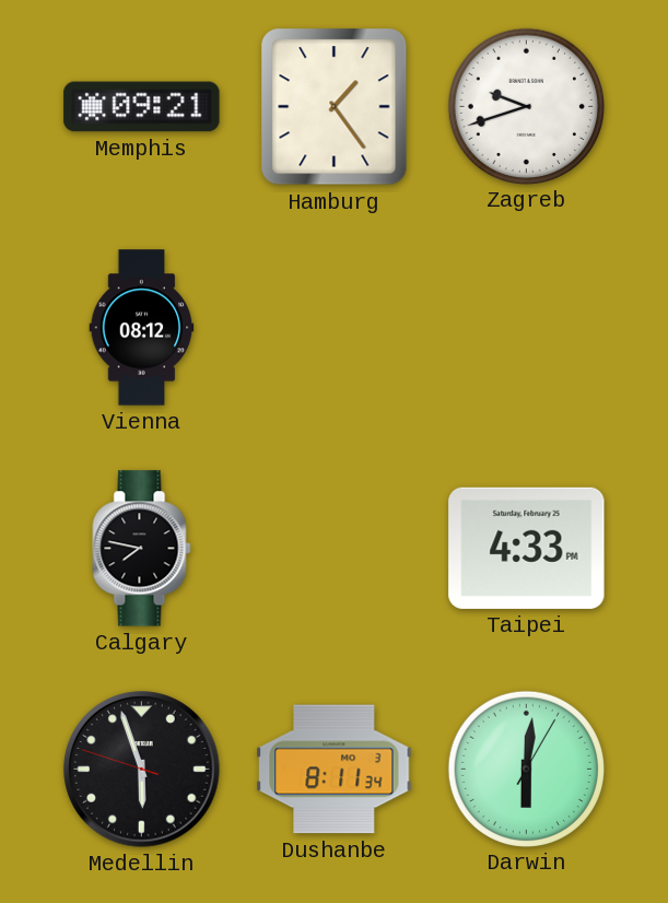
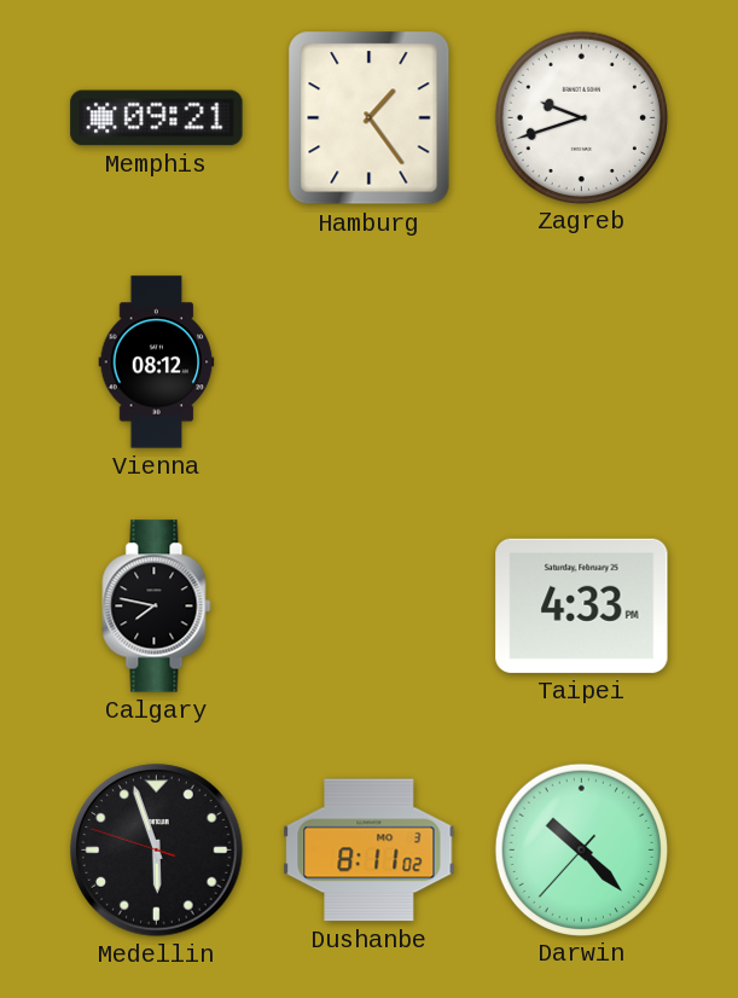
Dushanbe: 8:11:34 -> 8:11:02 (370, 851)
Darwin: 6:01 -> 10:22 (581, 849)
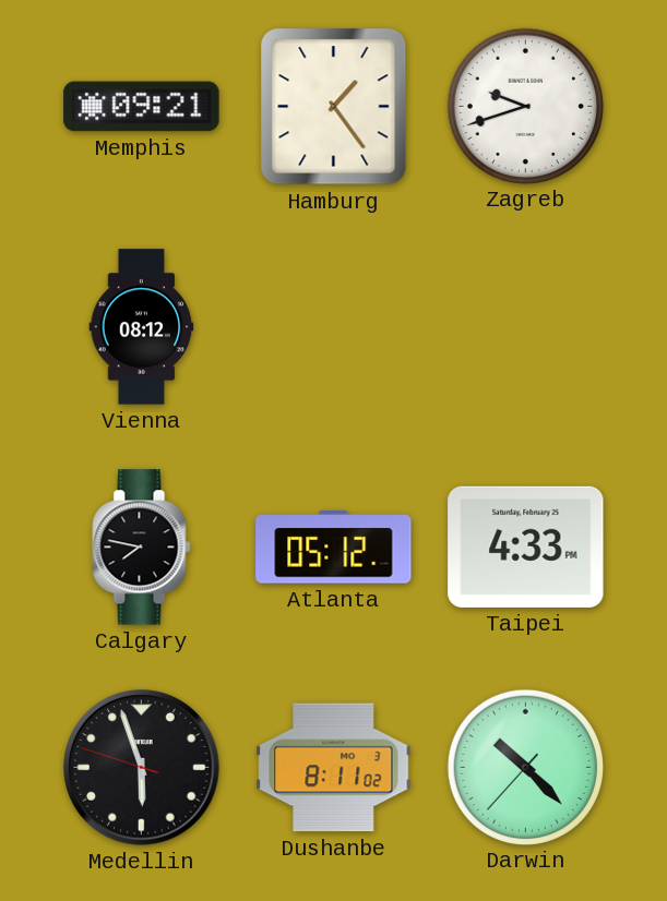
Atlanta: none -> 05:12 (334, 548)
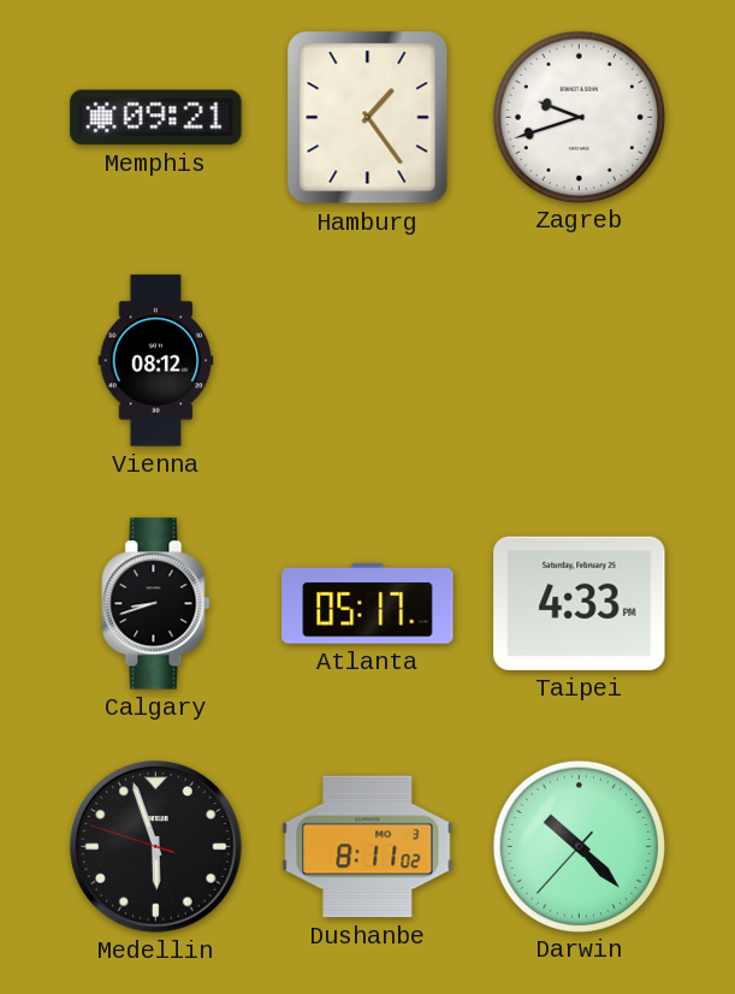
Calgary: 7:47 -> 8:42 (156, 604)
Atlanta: 05:12 -> 05:17 (368, 604)
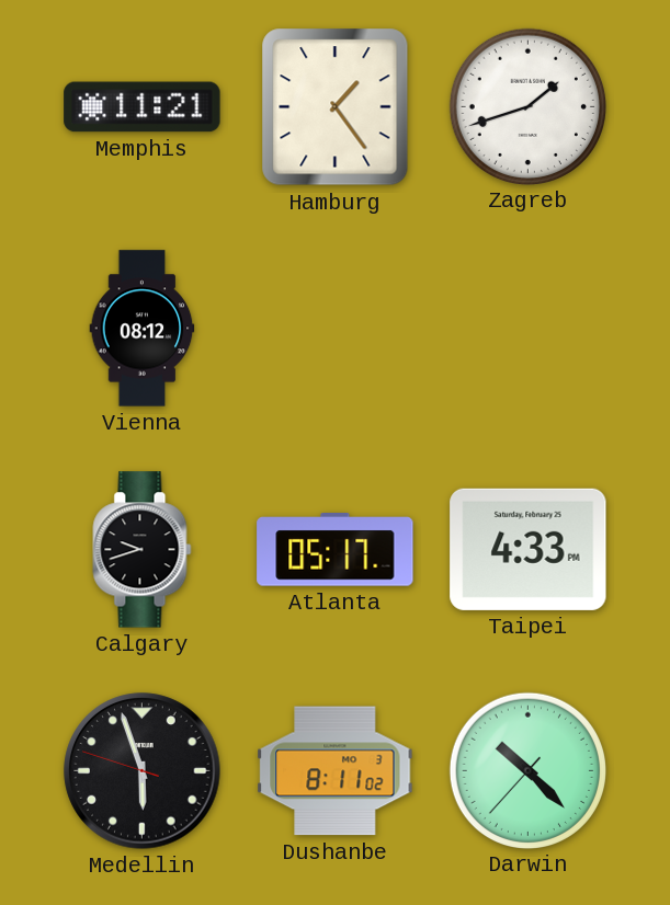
Memphis: 09:21 -> 11:21 (143, 107)
Zagreb: 9:42 -> 1:42 (527, 106)
Calgary: 8:42 -> 9:42 (143, 550)
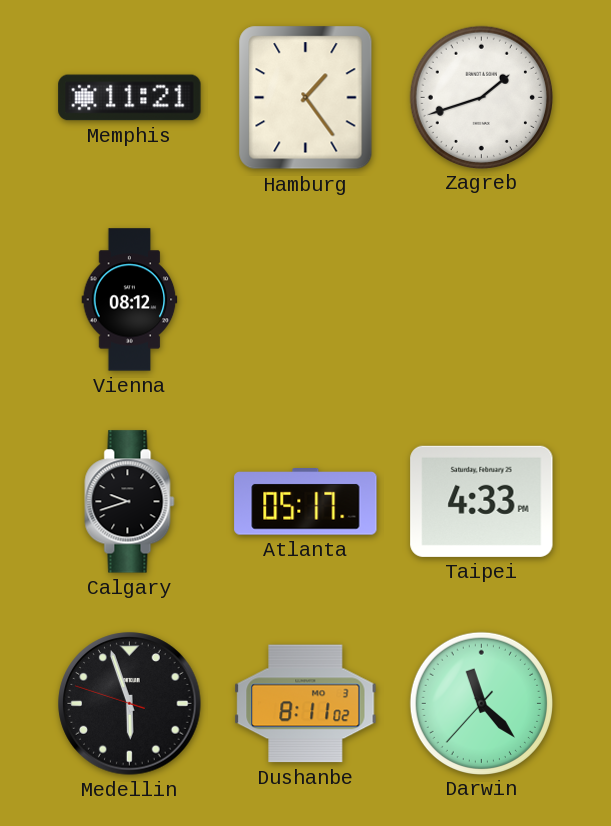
Darwin: 10:22 -> 11:22 (481, 703)
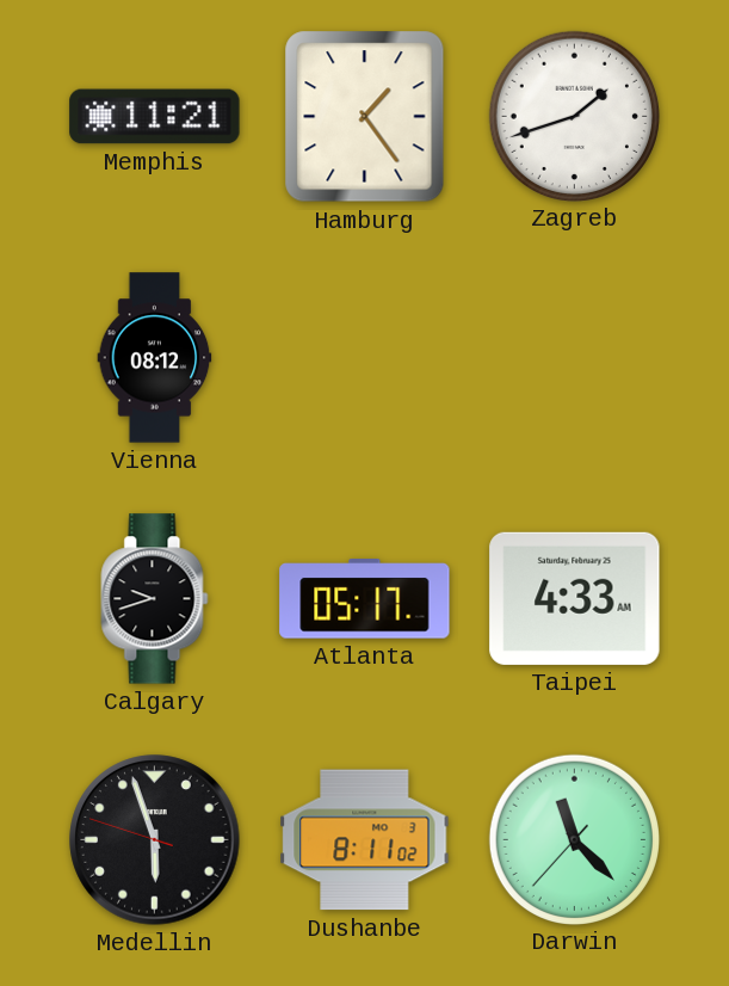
Taipei: 4:33 PM -> 4:33 AM (575, 598)
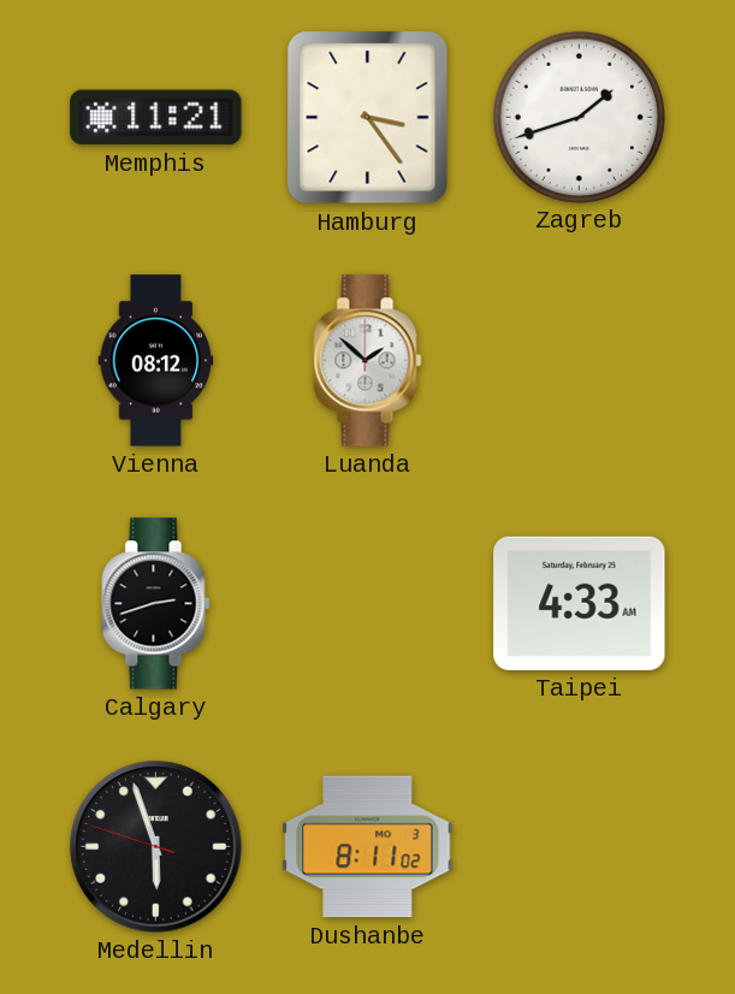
Hamburg: 1:24 -> 3:24 (368, 118)
Luanda: none -> 1:52 (368, 361)
Calgary: 9:42 -> 2:42 (156, 604)
Atlanta: 05:17 -> none (365, 599)
Darwin: 11:22 -> none (574, 839)
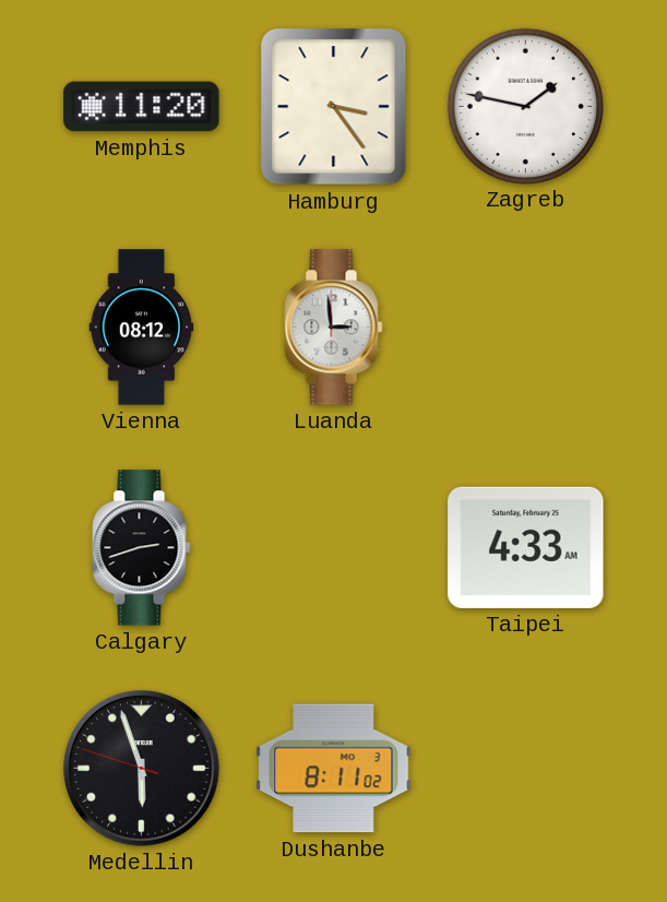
Memphis: 11:21 -> 11:20 (142, 107)
Zagreb: 1:42 -> 1:47 (525, 106)
Luanda: 1:52 -> 2:59 (334, 328)
